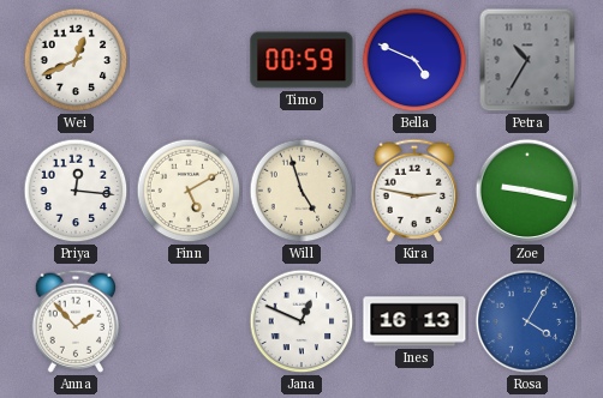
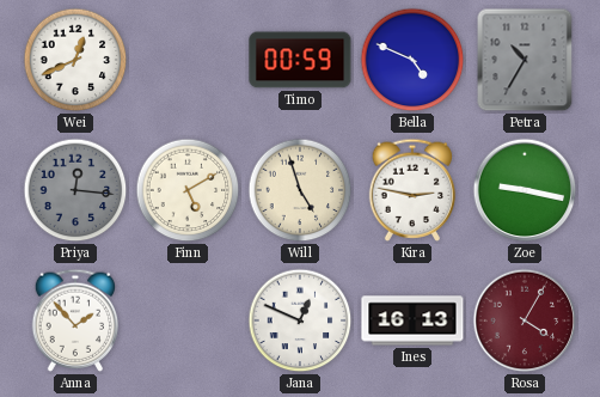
Priya dial: white -> grey (75, 190)
Rosa dial: blue -> burgundy (525, 320)
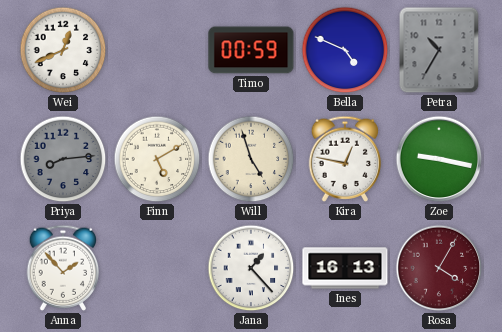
Priya: 12:16 -> 8:14 (63, 159)
Kira: 2:47 -> 12:47 (345, 159)
Jana: 12:49 -> 1:23 (251, 268)
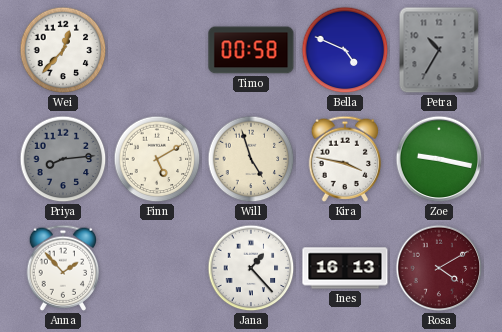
Wei: 12:41 -> 12:37 (63, 50)
Timo: 00:59 -> 00:58 (251, 50)
Kira: 12:47 -> 3:47 (345, 159)
Rosa: 4:05 -> 4:10 (439, 268)
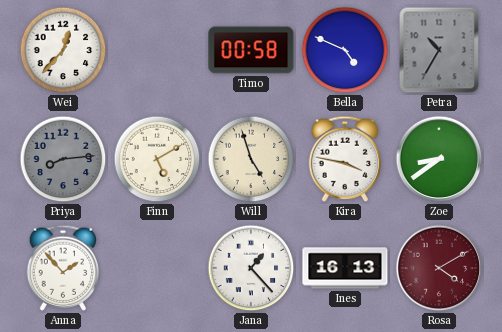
Zoe: 9:17 -> 8:39 (439, 159)
